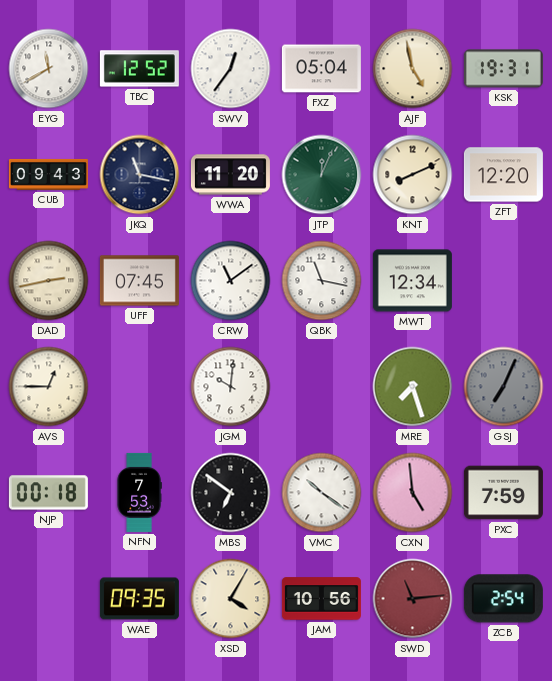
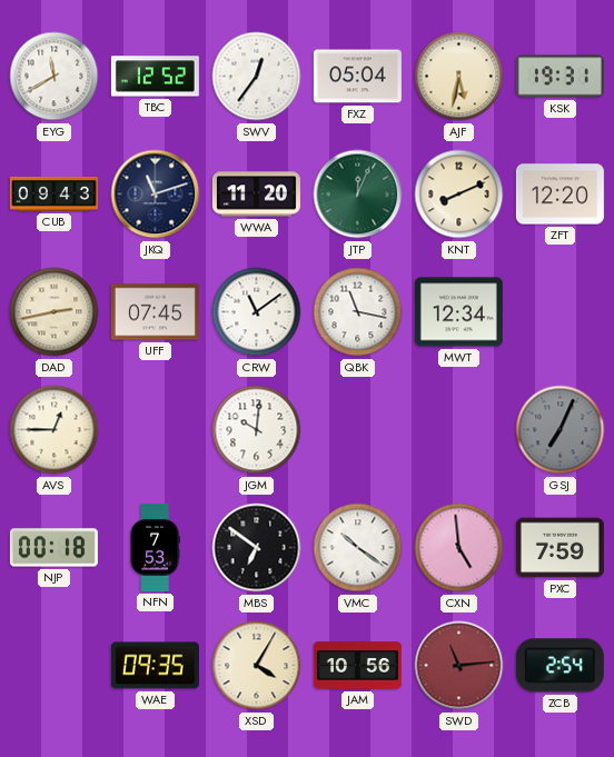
AJF: 4:58 -> 5:32 (459, 77)
JKQ: 11:17 -> 11:12 (156, 195)
MRE: 7:27 -> none (413, 387)
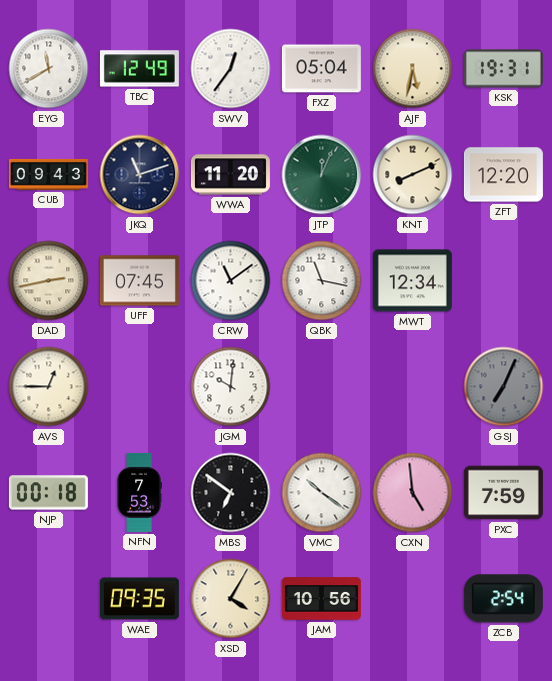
TBC: 12:52 -> 12:49 (139, 69)
SWD: 11:14 -> none (459, 666)
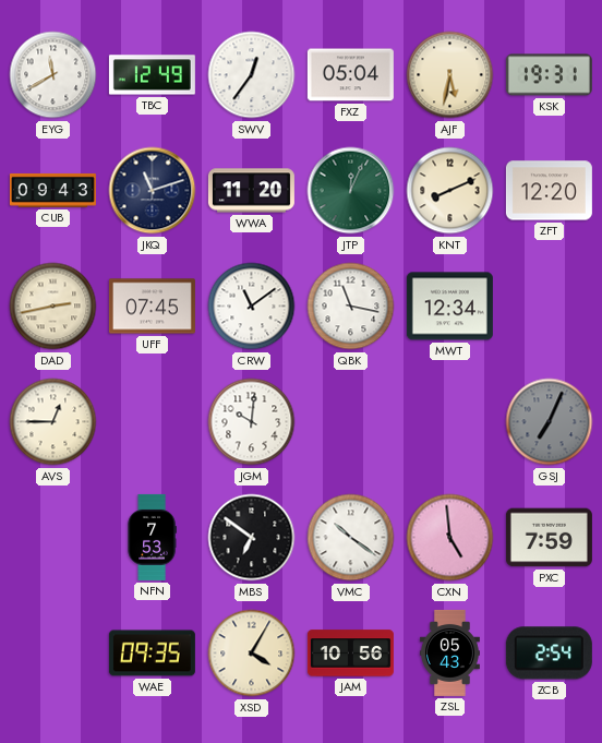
NJP: 00:18 -> none (48, 493)
ZSL: none -> 05:43 (449, 652)
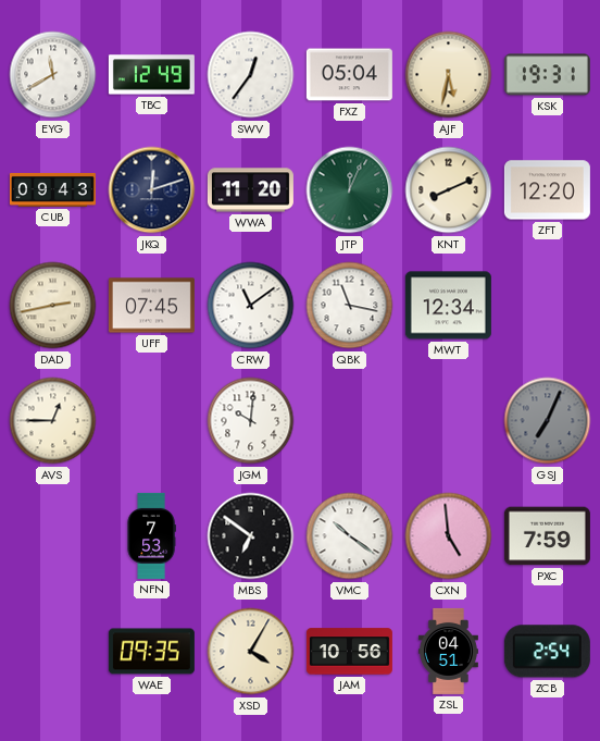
JKQ: 11:12 -> 12:12 (152, 190)
ZSL: 05:43 -> 04:51 (448, 651)
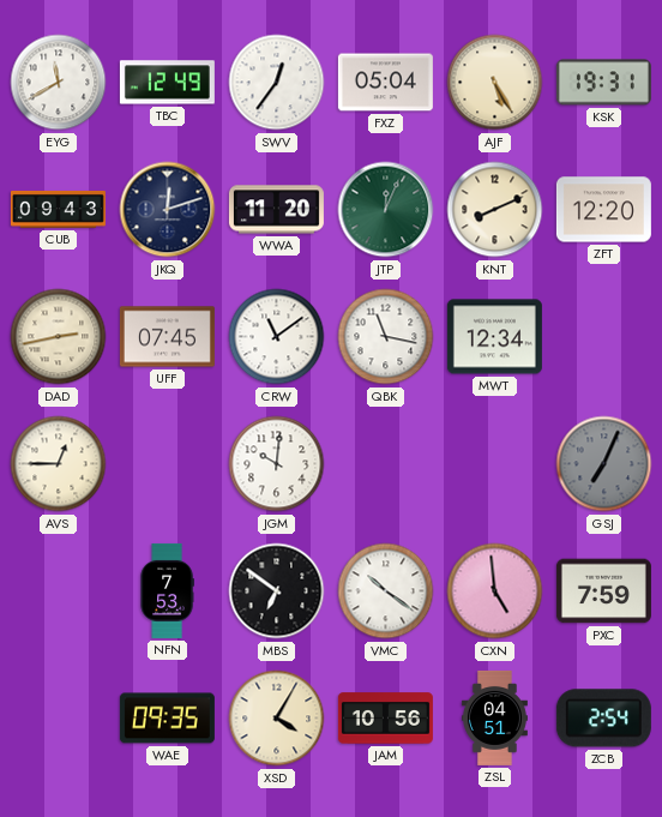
AJF: 5:32 -> 5:25 (495, 83)
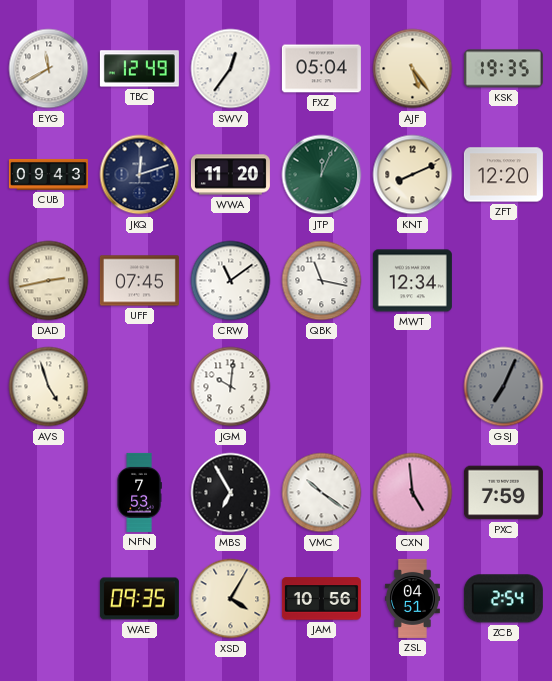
AJF: 5:25 -> 5:24 (413, 69)
KSK: 19:31 -> 19:35 (503, 69)
AVS: 12:45 -> 4:57 (49, 387)
MBS: 6:51 -> 6:55 (231, 493)
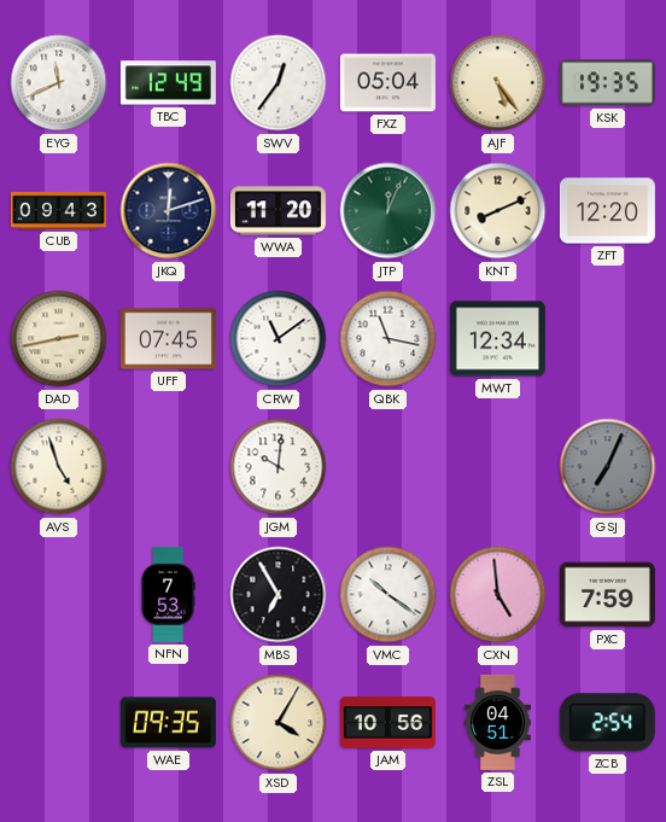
EYG: 11:40 -> 11:41 (59, 83)
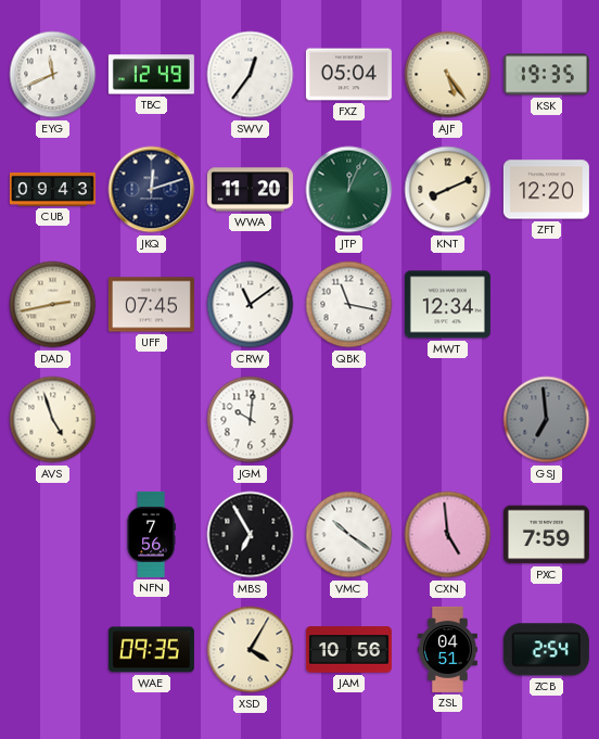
GSJ: 7:04 -> 6:59 (547, 420)
NFN: 7:53 -> 7:56 (151, 534)
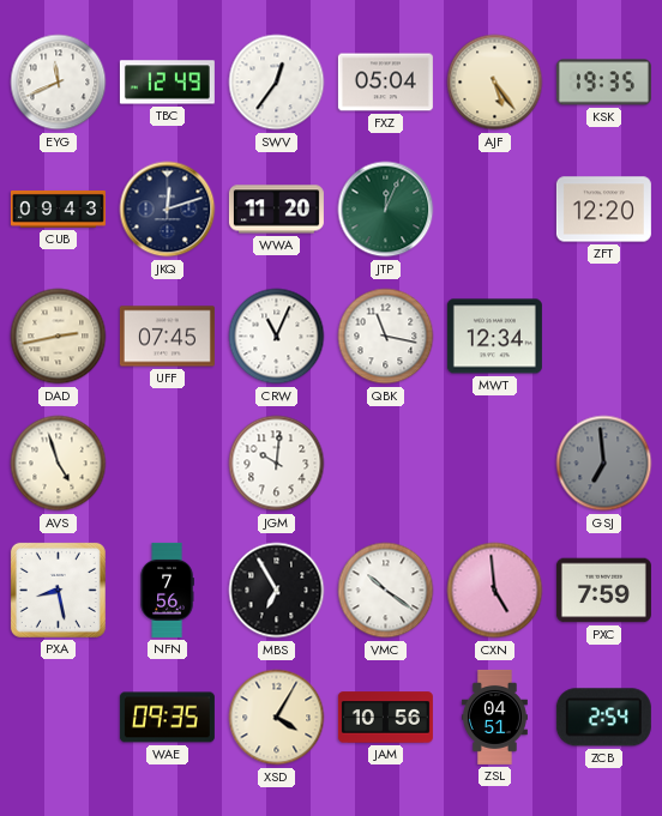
KNT: 8:11 -> none (448, 190)
CRW: 11:09 -> 11:04 (277, 337)
PXA: none -> 8:28 (58, 590)
